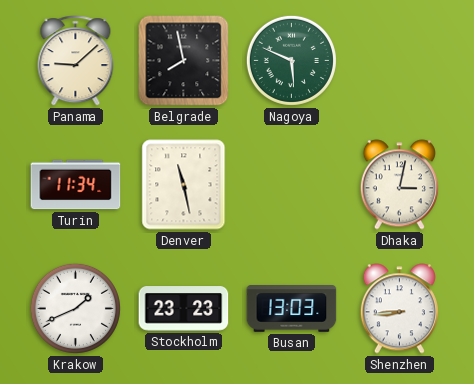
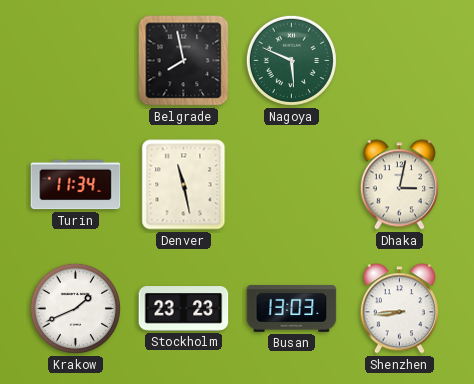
Panama: 9:08 -> none (76, 61)
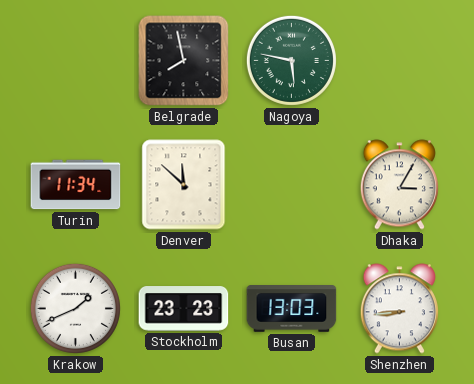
Nagoya: 5:49 -> 5:47 (291, 60)
Denver: 11:28 -> 11:52 (184, 185)
Dhaka: 3:02 -> 3:05 (399, 185)
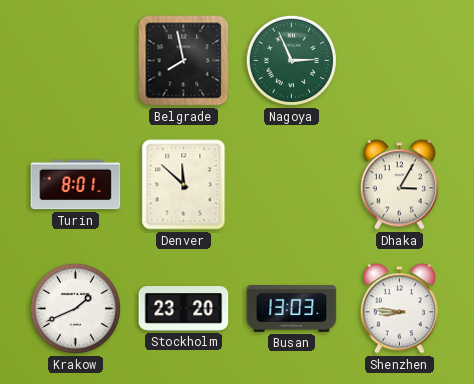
Nagoya: 5:47 -> 2:56 (291, 60)
Turin: 11:34 -> 8:01 (76, 185)
Stockholm: 23:23 -> 23:20 (184, 309)
Shenzhen: 8:44 -> 8:46 (399, 309)
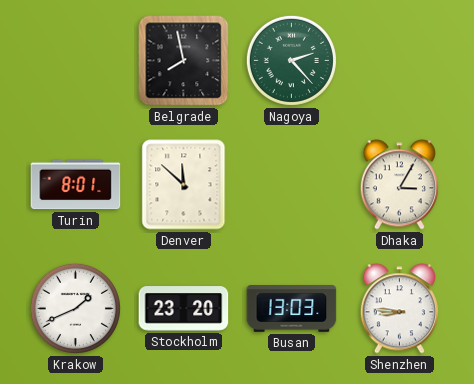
Nagoya: 2:56 -> 2:23 (291, 60)
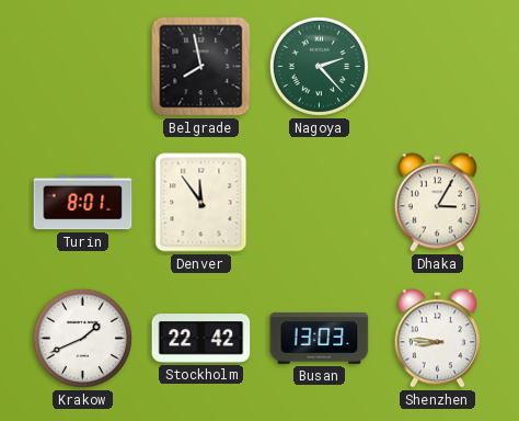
Denver: 11:52 -> 11:54 (201, 203)
Stockholm: 23:20 -> 22:42 (201, 339)
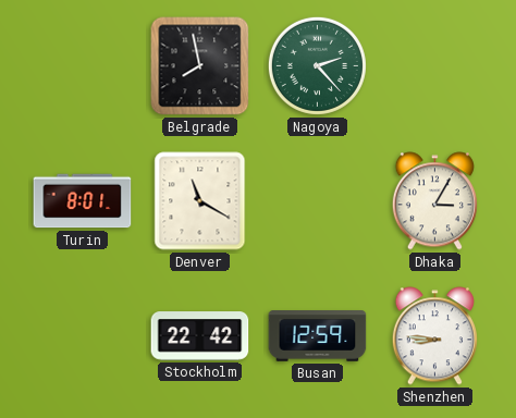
Denver: 11:54 -> 11:20 (200, 201)
Krakow: 1:41 -> none (82, 338)
Busan: 13:03 -> 12:59 (318, 336)
